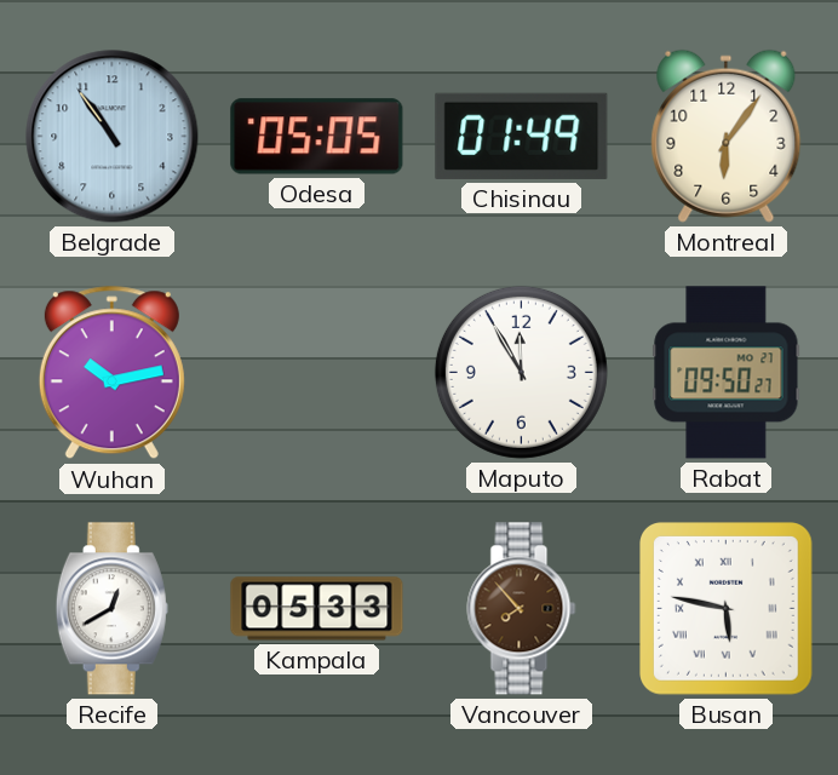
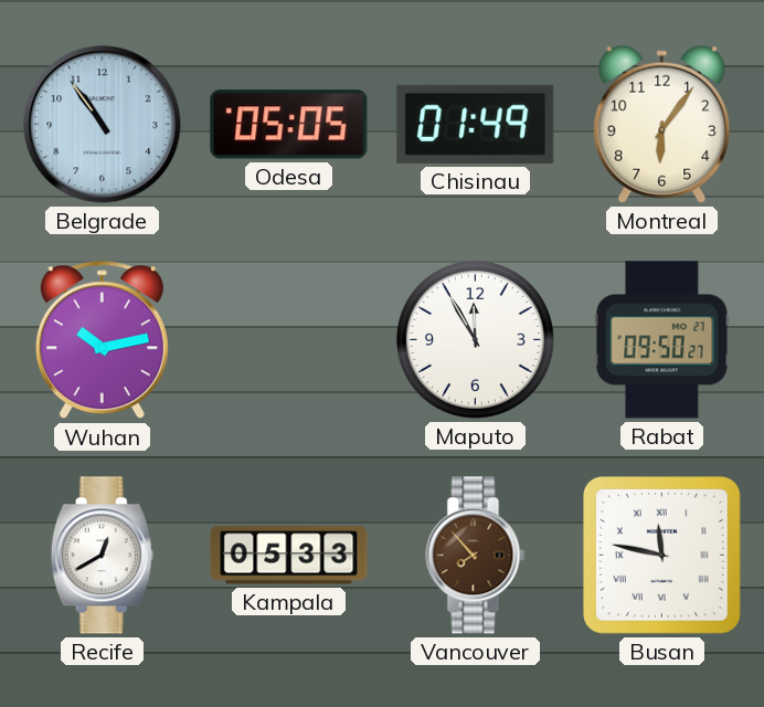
Busan: 5:47 -> 11:47 (662, 556)
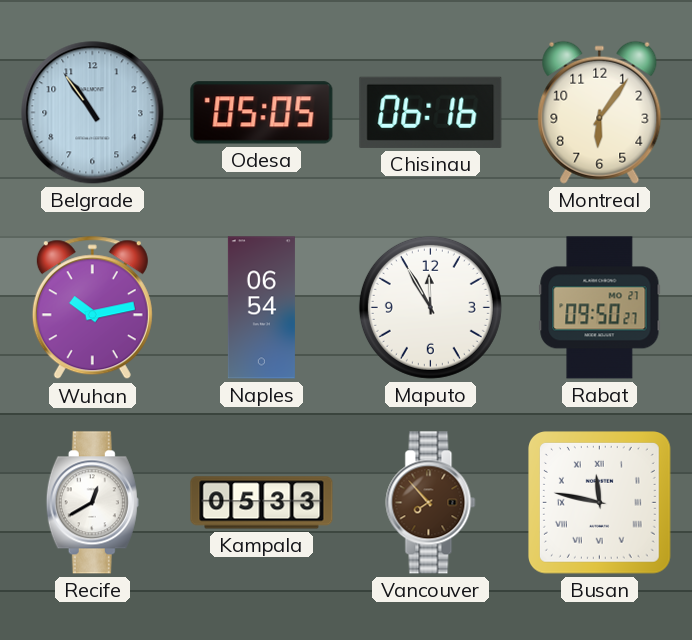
Chisinau: 01:49 -> 06:16 (431, 112)
Naples: none -> 06:54 (261, 308)
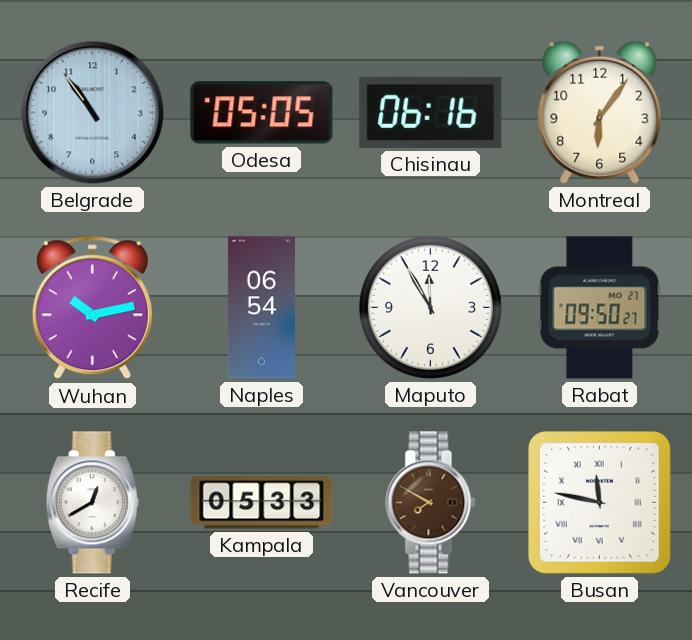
Vancouver: 7:53 -> 7:50 (431, 503)
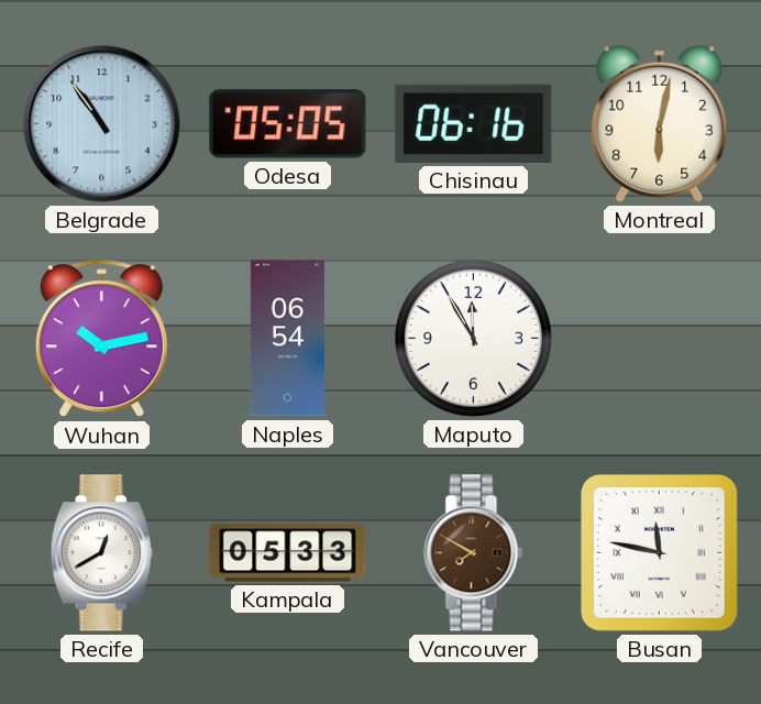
Montreal: 6:06 -> 6:02 (660, 123)
Rabat: 09:50 -> none (600, 308)
